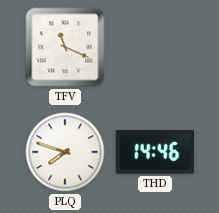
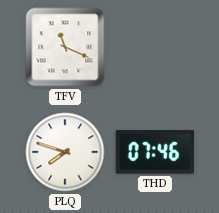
THD: 14:46 -> 07:46 (155, 152)
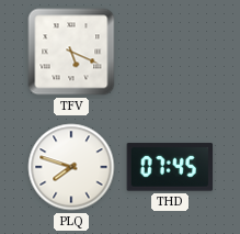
TFV: 11:19 -> 5:19 (71, 52)
THD: 07:46 -> 07:45 (170, 167)
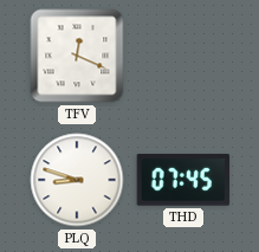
TFV: 5:19 -> 12:19 (77, 56)
PLQ: 7:48 -> 8:48 (77, 180)
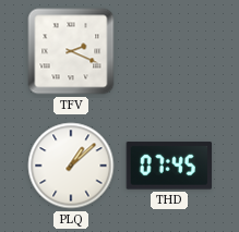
TFV: 12:19 -> 2:19 (71, 51)
PLQ: 8:48 -> 1:08 (71, 166)
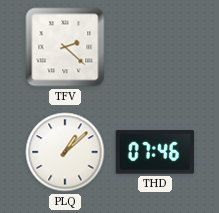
TFV: 2:19 -> 2:22 (65, 47)
THD: 07:45 -> 07:46 (155, 152)
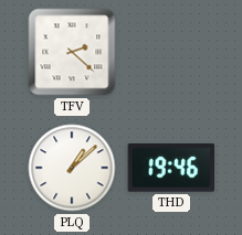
THD: 07:46 -> 19:46 (171, 168)
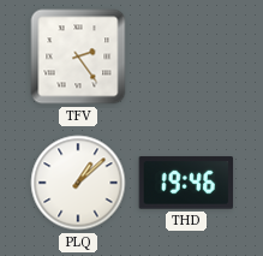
TFV: 2:22 -> 2:24 (78, 56)
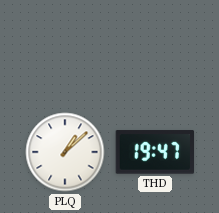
TFV: 2:24 -> none (78, 56)
THD: 19:46 -> 19:47 (155, 152)
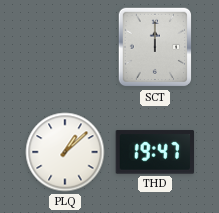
SCT: none -> 12:00 (155, 47)
